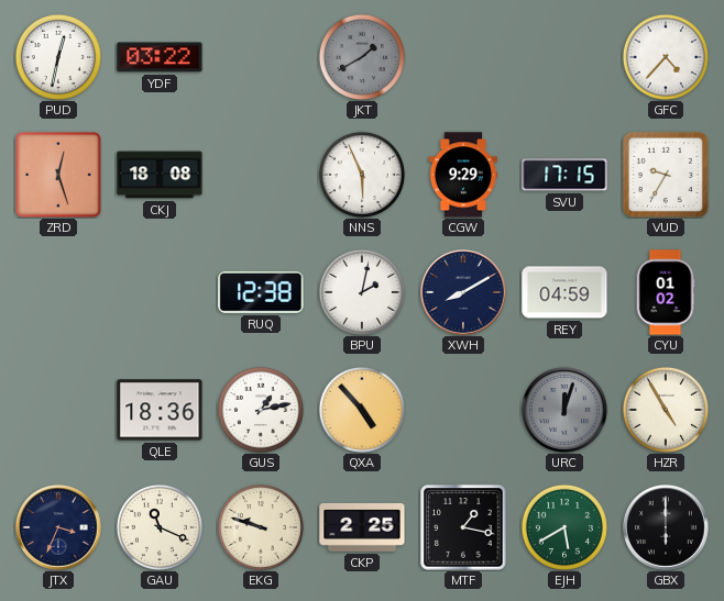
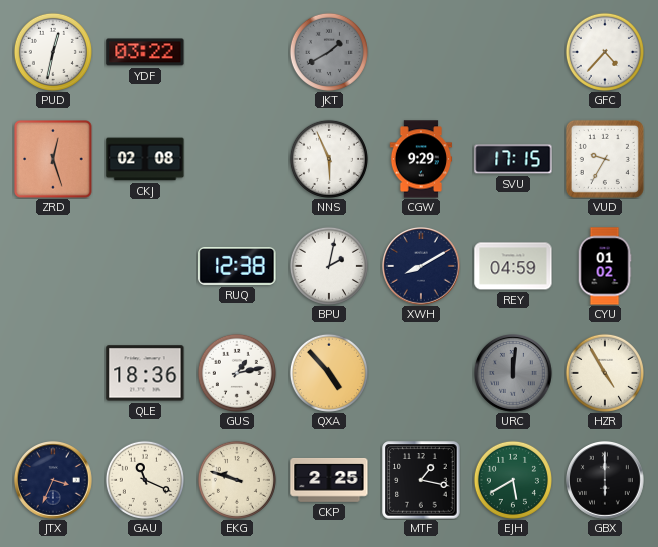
CKJ: 18:08 -> 02:08 (145, 159)
URC: 12:03 -> 12:01 (514, 374)
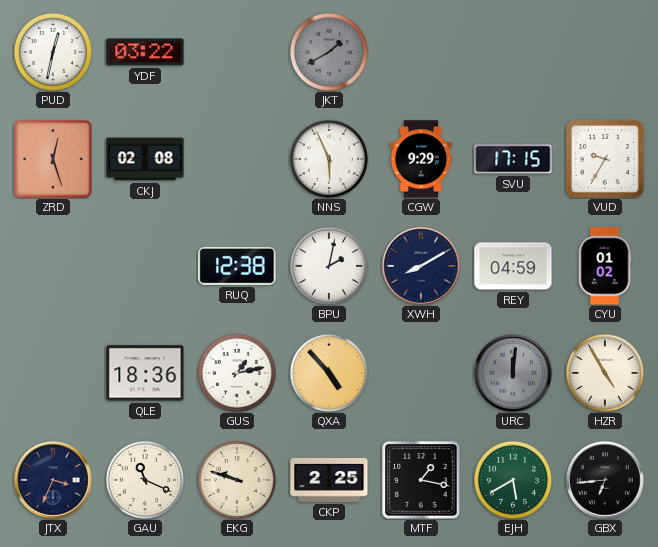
GFC: 4:37 -> none (605, 52)
GBX: 6:00 -> 6:44 (606, 481)
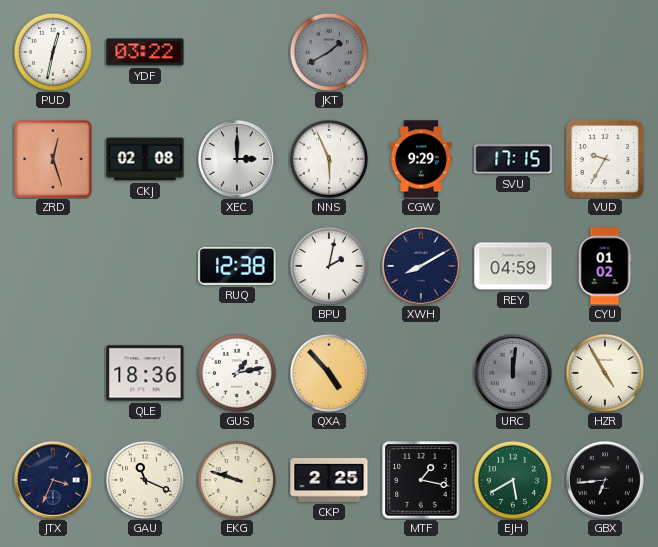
XEC: none -> 3:00 (238, 160)
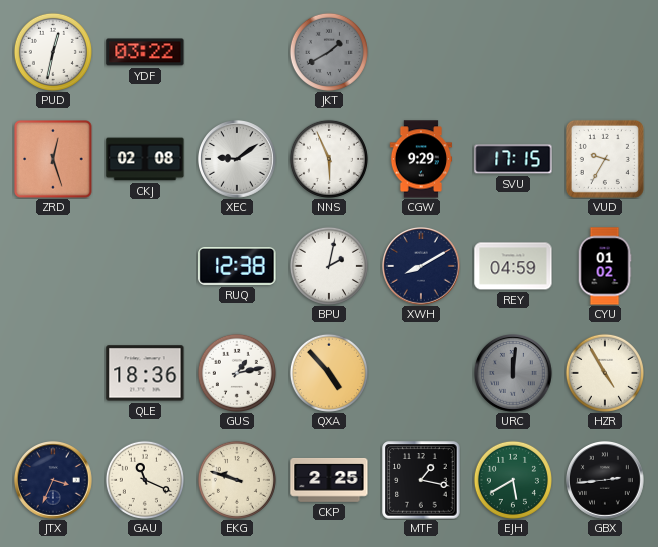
XEC: 3:00 -> 9:09 (238, 160)
GBX: 6:44 -> 2:44 (606, 481)
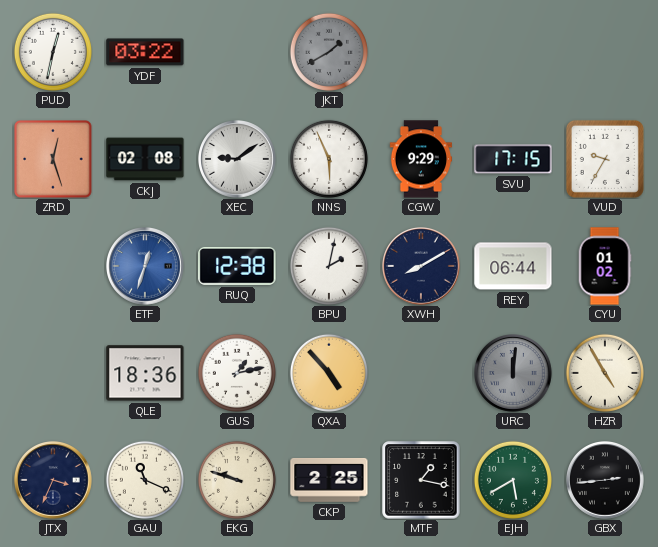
ETF: none -> 12:33 (146, 267)
REY: 04:59 -> 06:44 (513, 266)
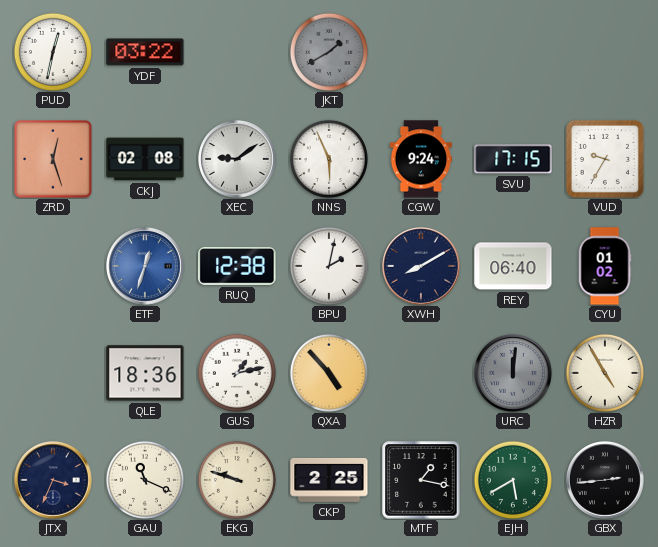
CGW: 9:29 -> 9:24 (420, 159)
REY: 06:44 -> 06:40 (513, 266)
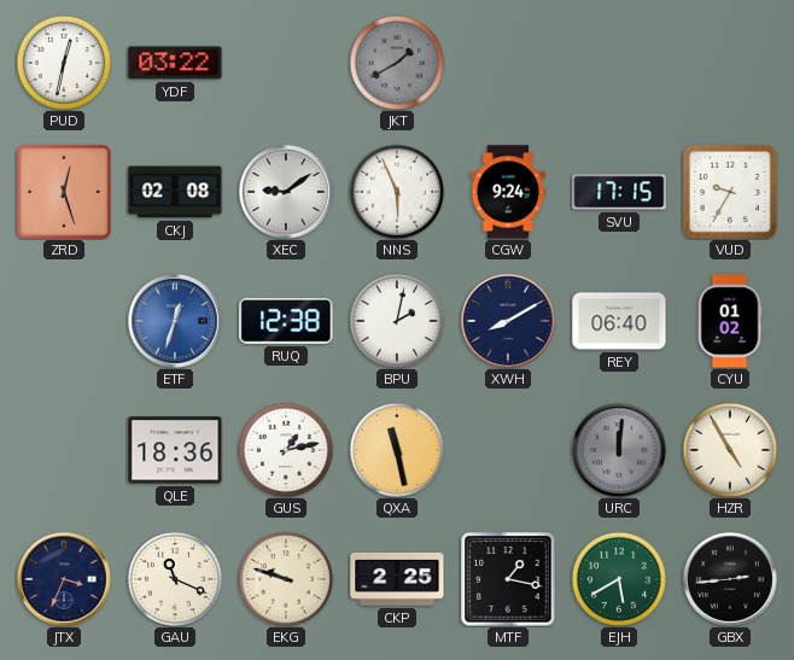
QXA: 4:53 -> 11:28 (397, 450)
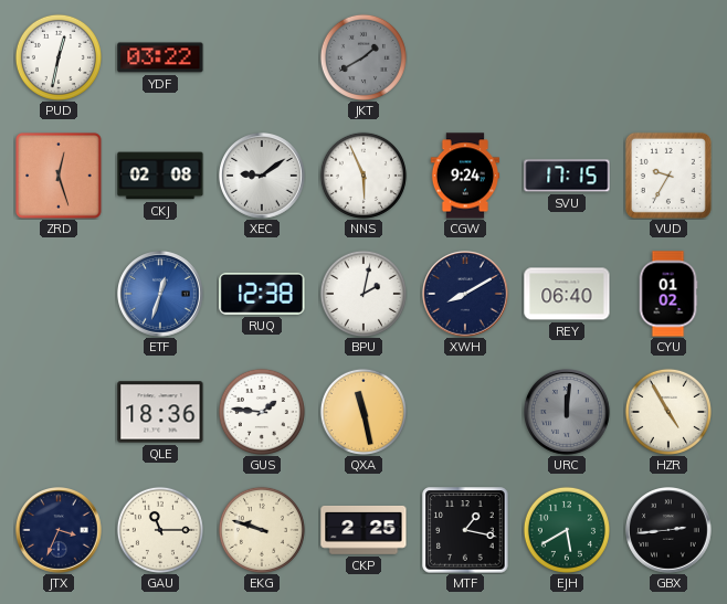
GUS: 1:13 -> 1:46 (262, 412)
GAU: 11:19 -> 11:15 (160, 530)
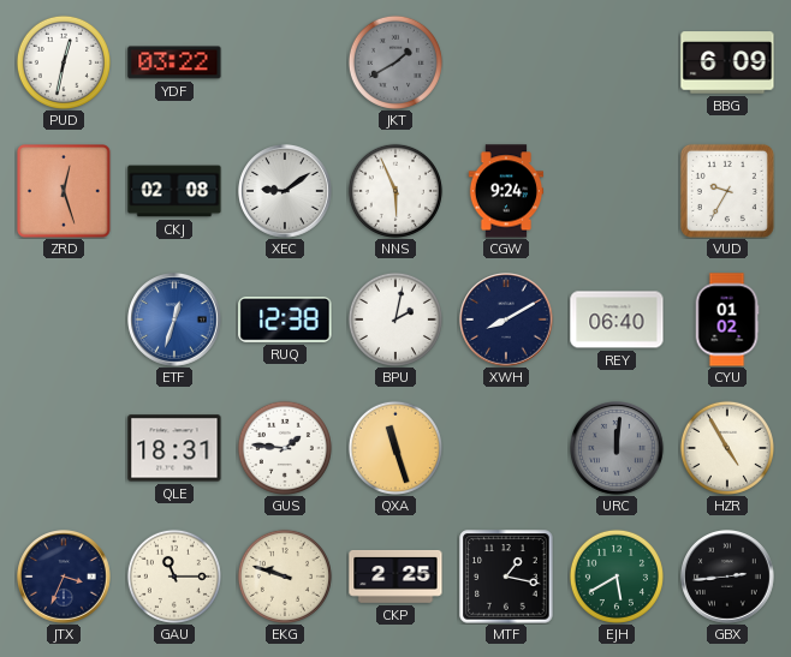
BBG: none -> 6:09 (727, 62)
SVU: 17:15 -> none (567, 176)
QLE: 18:36 -> 18:31 (174, 448)
QXA: 11:28 -> 11:27 (395, 448)
